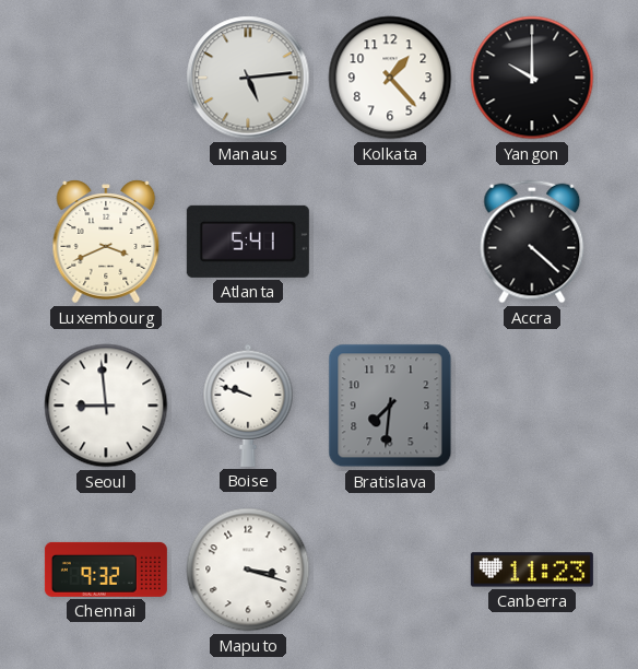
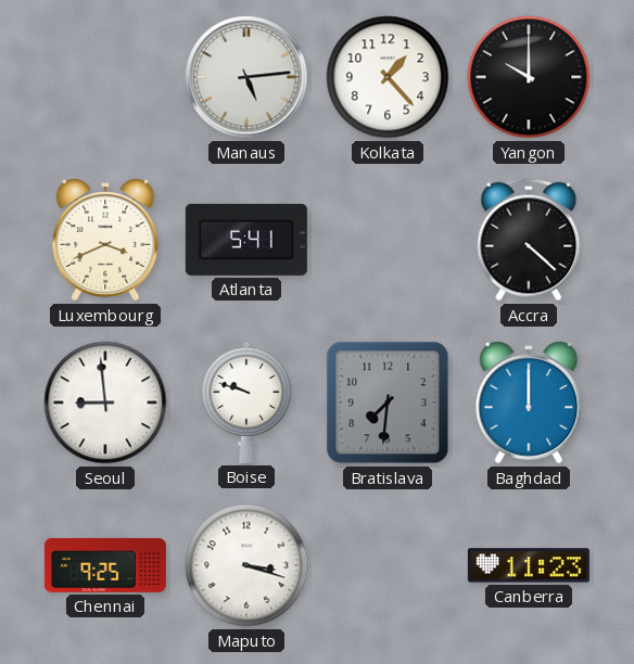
Baghdad: none -> 12:00 (529, 403)
Chennai: 9:32 -> 9:25 (105, 565)
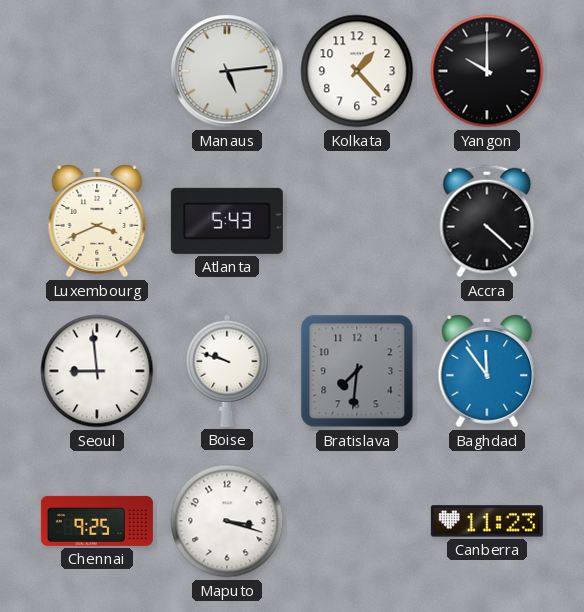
Atlanta: 5:41 -> 5:43 (227, 221)
Baghdad: 12:00 -> 11:54 (487, 371)
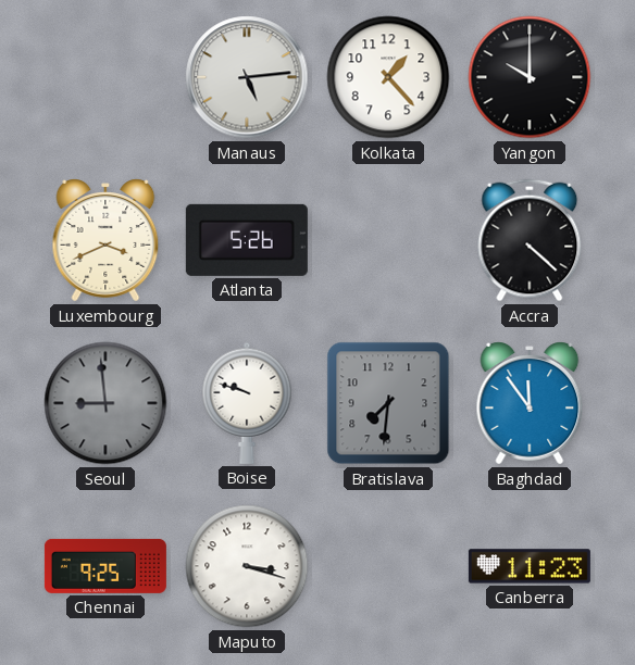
Atlanta: 5:43 -> 5:26 (247, 240)
Seoul dial: white -> grey (105, 403)
